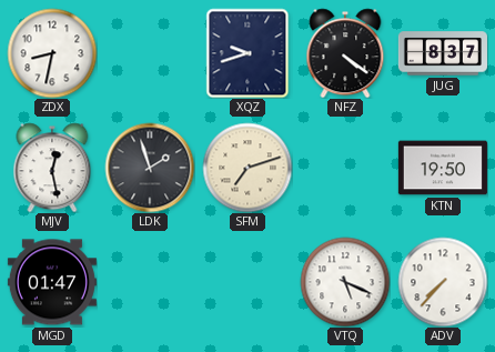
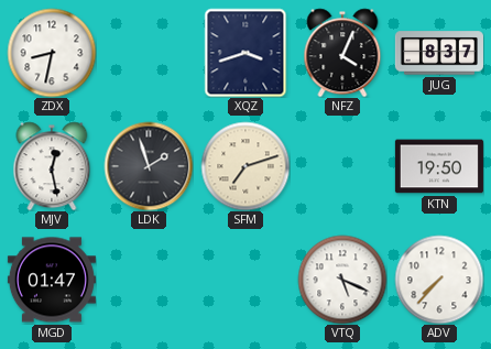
XQZ: 9:42 -> 3:42 (245, 53)
NFZ: 4:21 -> 4:04 (342, 53)
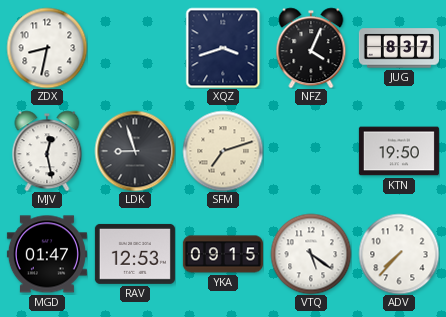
LDK: 1:57 -> 8:57 (135, 151)
RAV: none -> 12:53 (135, 254)
YKA: none -> 09:15 (223, 254)
VTQ: 5:19 -> 5:21 (311, 254)
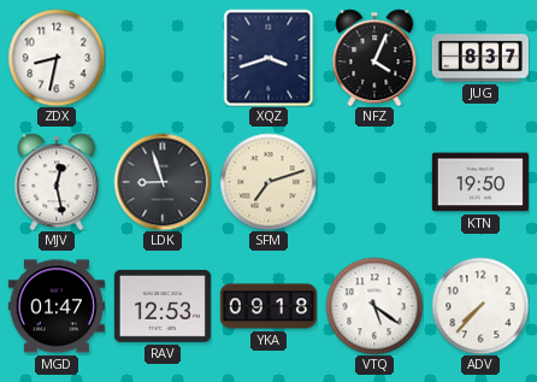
YKA: 09:15 -> 09:18 (268, 306)
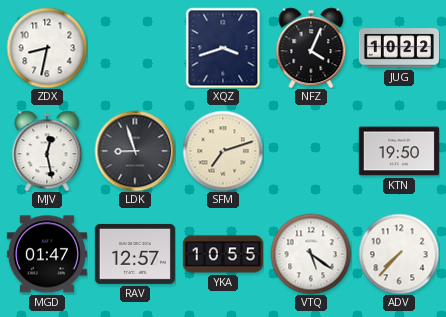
JUG: 8:37 -> 10:22 (399, 48)
RAV: 12:53 -> 12:57 (135, 254)
YKA: 09:18 -> 10:55 (223, 254)
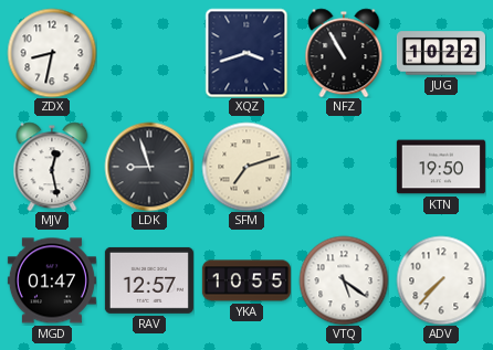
NFZ: 4:04 -> 10:55 (344, 53)
